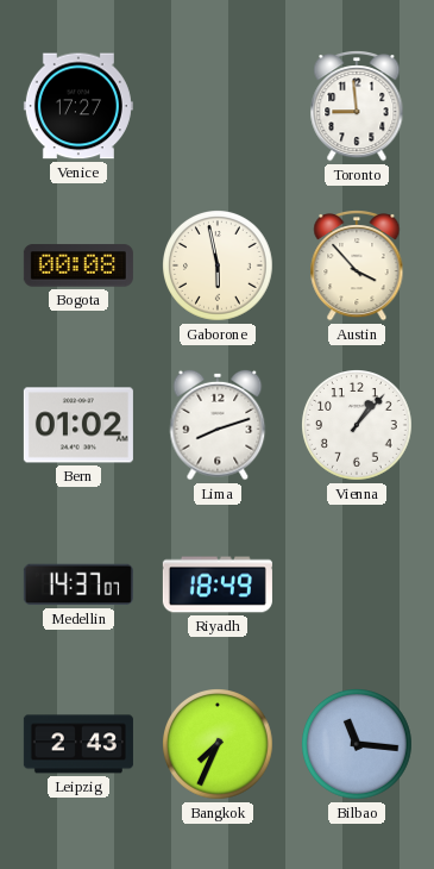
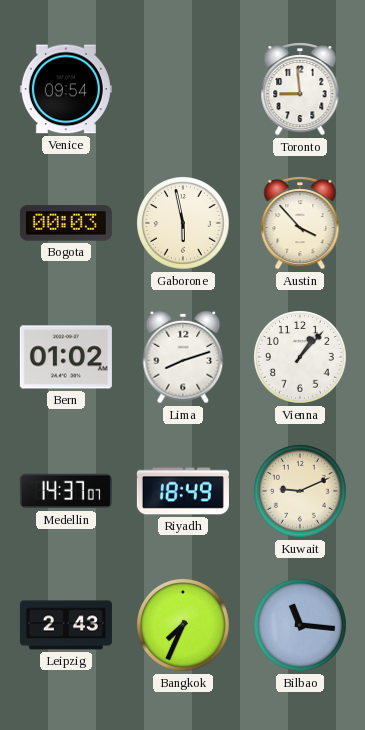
Venice: 17:27 -> 09:54 (66, 89)
Bogota: 00:08 -> 00:03 (66, 223)
Kuwait: none -> 9:11 (301, 492)
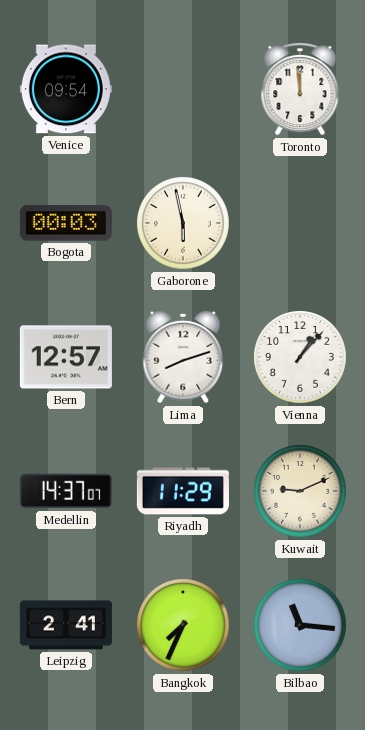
Toronto: 8:59 -> 11:59 (300, 90)
Austin: 3:53 -> none (300, 224)
Bern: 01:02 -> 12:57 (66, 357)
Riyadh: 18:49 -> 11:29 (183, 491)
Leipzig: 2:43 -> 2:41 (66, 625)
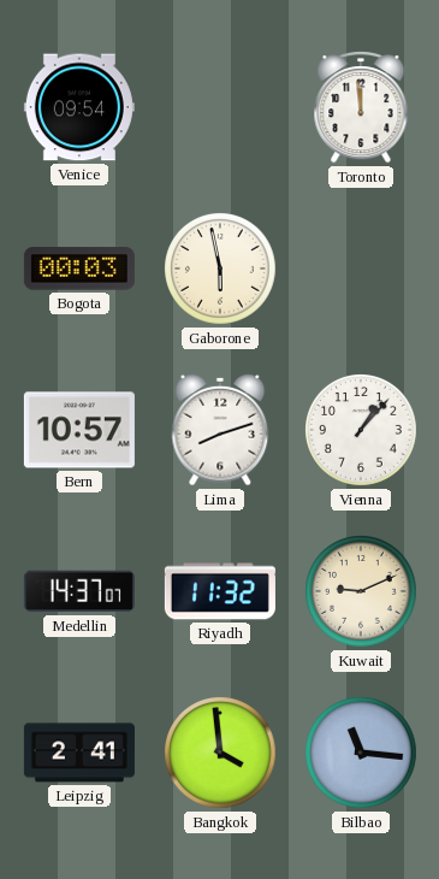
Bern: 12:57 -> 10:57 (79, 430)
Riyadh: 11:29 -> 11:32 (220, 591)
Bangkok: 7:34 -> 3:59 (221, 754)
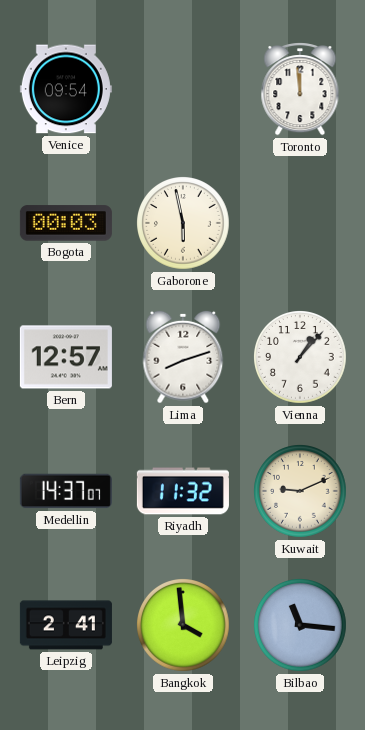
Bern: 10:57 -> 12:57 (66, 357)
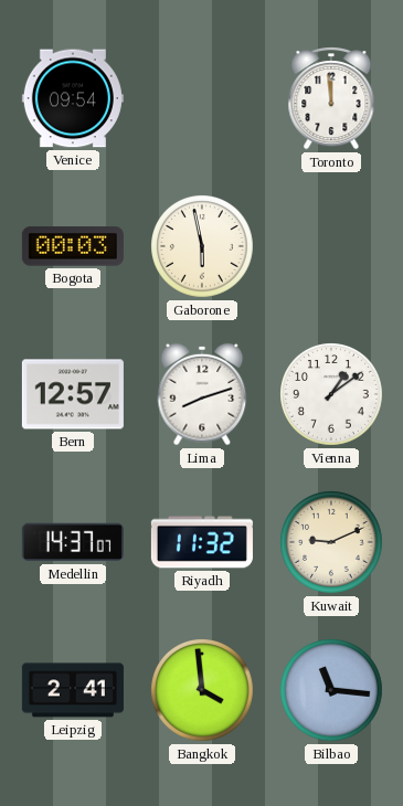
Vienna: 1:07 -> 1:09 (332, 395)
